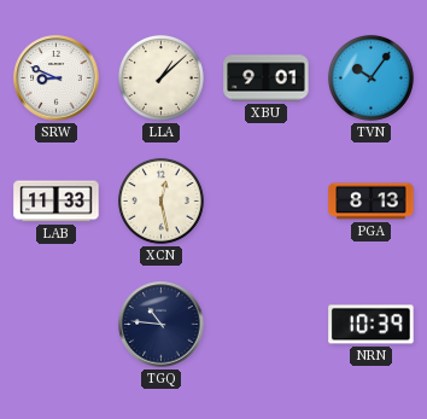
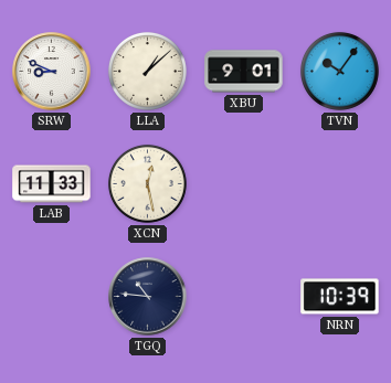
PGA: 8:13 -> none (372, 202)
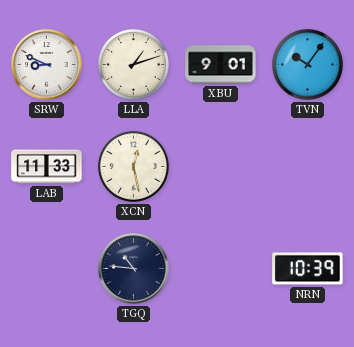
LLA: 1:08 -> 1:12 (133, 64)
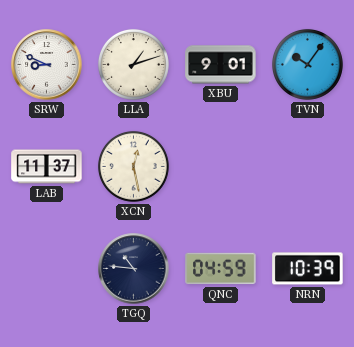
LAB: 11:33 -> 11:37 (47, 167)
QNC: none -> 04:59 (221, 269)
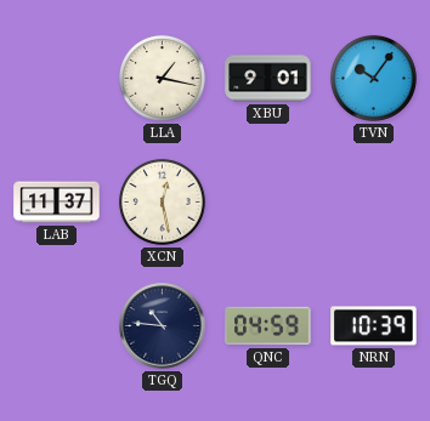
SRW: 8:49 -> none (47, 65)
LLA: 1:12 -> 1:17 (162, 78)
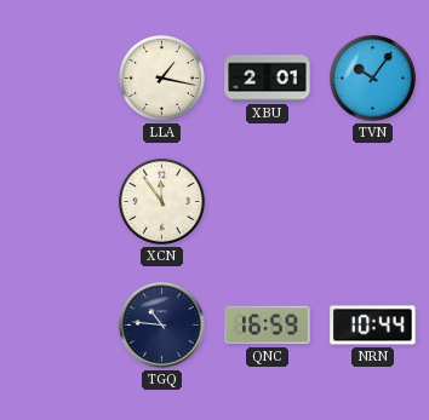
XBU: 9:01 -> 2:01 (268, 79)
LAB: 11:37 -> none (57, 203)
XCN: 12:28 -> 11:54 (161, 201)
QNC: 04:59 -> 16:59 (268, 326)
NRN: 10:39 -> 10:44 (373, 326)
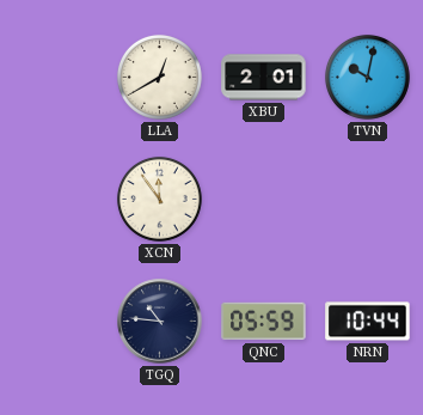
LLA: 1:17 -> 12:40 (159, 77)
TVN: 10:06 -> 10:02 (367, 77)
QNC: 16:59 -> 05:59 (264, 322)
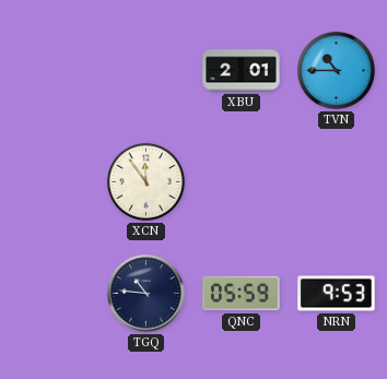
LLA: 12:40 -> none (159, 77)
TVN: 10:02 -> 10:45 (336, 70)
NRN: 10:44 -> 9:53 (337, 294)
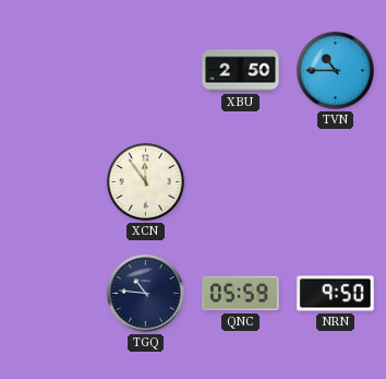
XBU: 2:01 -> 2:50 (241, 71)
NRN: 9:53 -> 9:50 (336, 294)
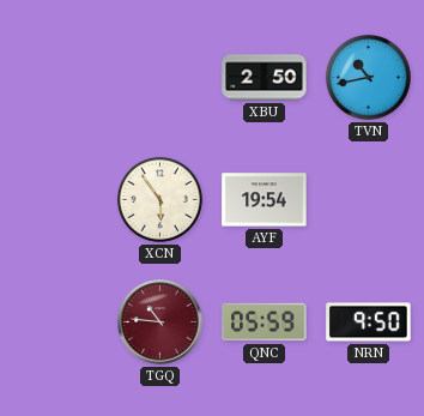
TVN: 10:45 -> 10:43 (368, 77)
XCN: 11:54 -> 5:54 (159, 199)
AYF: none -> 19:54 (265, 200)
TGQ dial: navy -> burgundy (160, 322)
